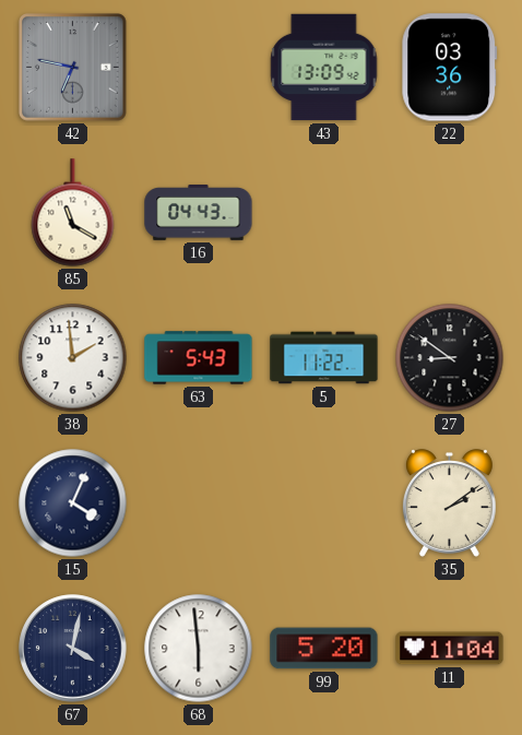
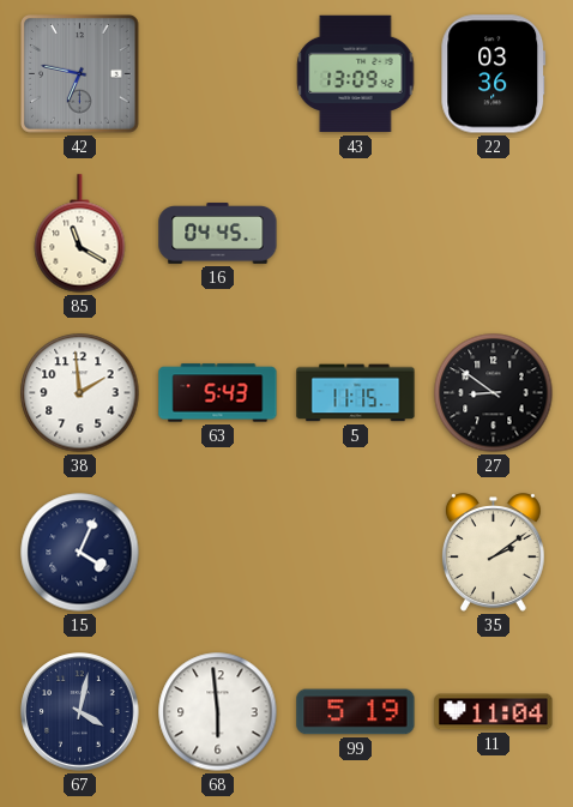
16: 04:43 -> 04:45 (218, 234)
5: 11:22 -> 11:15 (356, 393)
99: 5:20 -> 5:19 (356, 712)
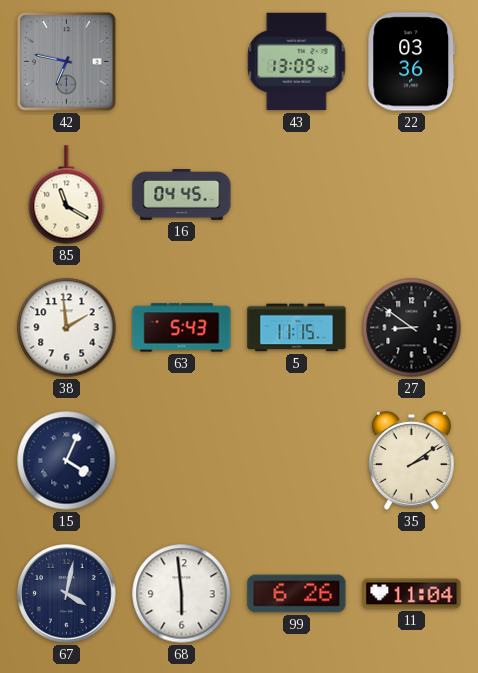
99: 5:19 -> 6:26 (297, 594)
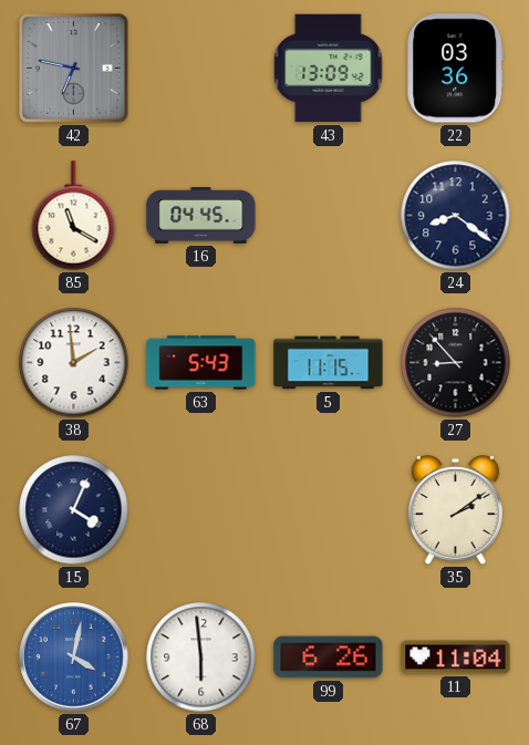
24: none -> 8:21 (456, 216)
27: 8:51 -> 8:53 (456, 363)
67 dial: navy -> blue (74, 658)
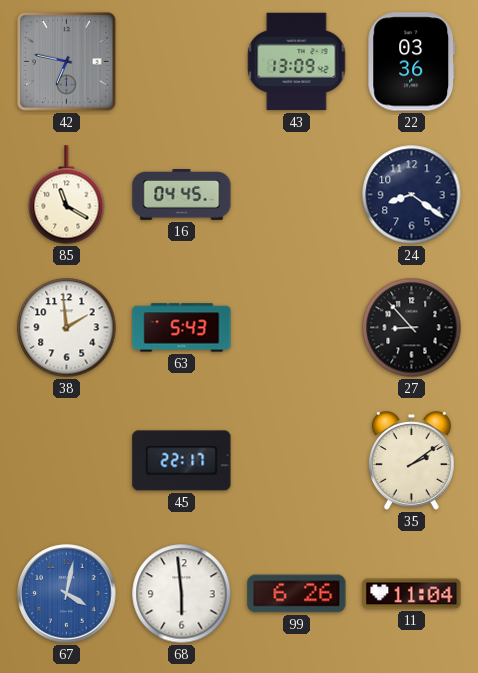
5: 11:15 -> none (329, 363)
15: 4:04 -> none (74, 510)
45: none -> 22:17 (182, 461)
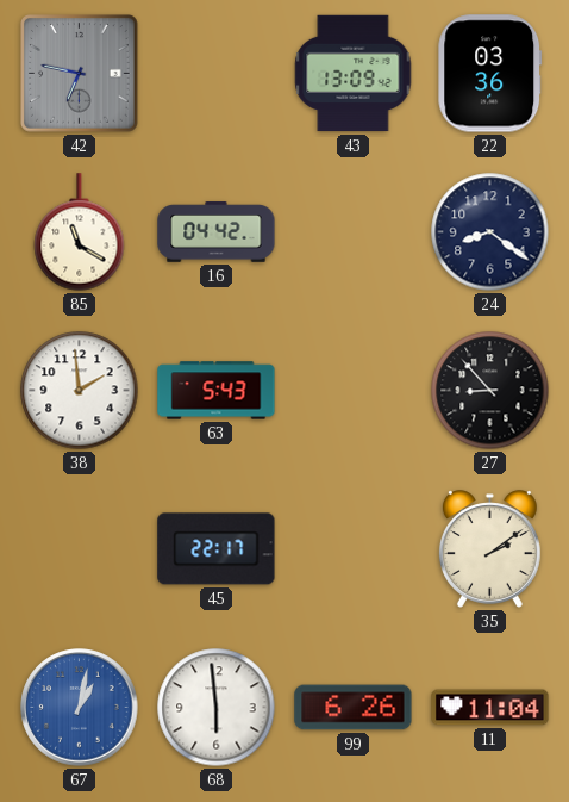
16: 04:45 -> 04:42 (217, 232)
67: 4:02 -> 1:02 (80, 708)
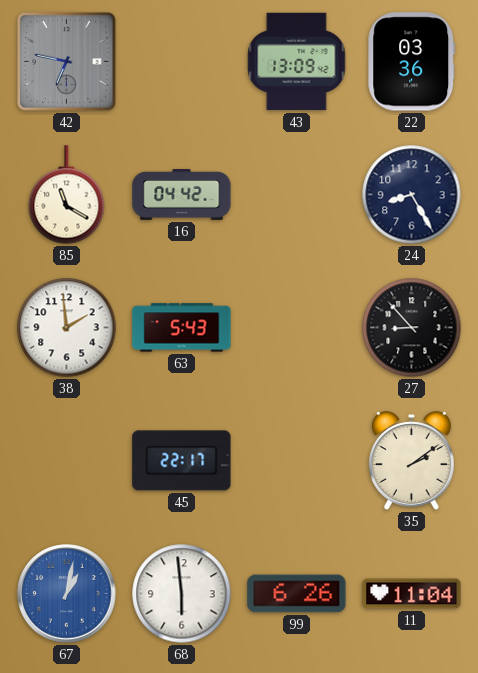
24: 8:21 -> 8:25 (412, 195)
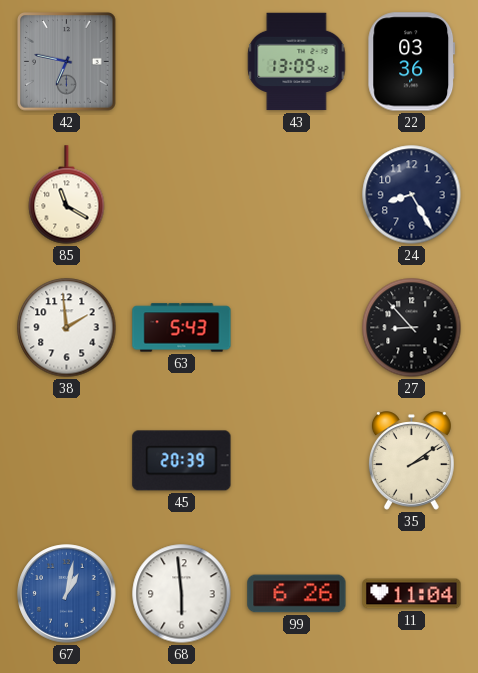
16: 04:42 -> none (182, 195)
45: 22:17 -> 20:39 (182, 461)
